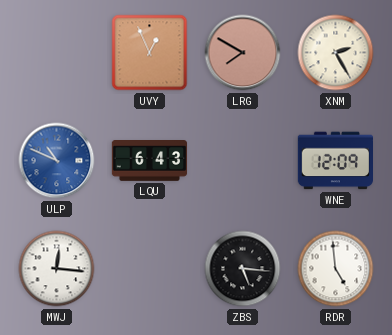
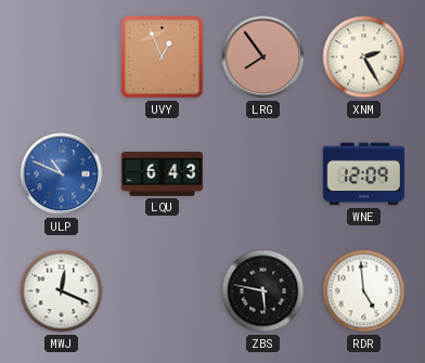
LRG: 7:50 -> 7:54 (263, 57)
MWJ: 12:16 -> 12:19 (62, 291)
ZBS: 5:16 -> 5:47 (263, 291)
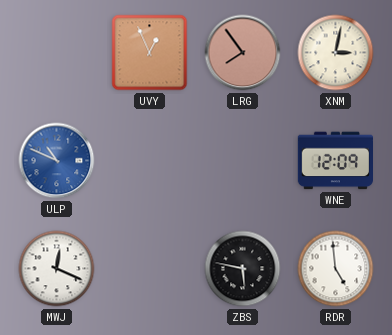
XNM: 2:25 -> 3:02 (336, 53)
LQU: 6:43 -> none (163, 174)
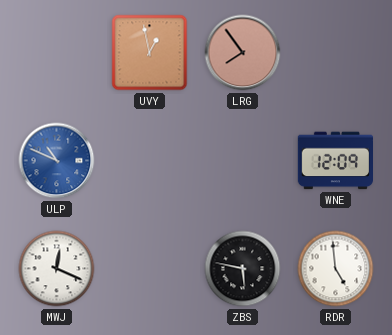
UVY: 12:56 -> 12:58 (150, 53)
XNM: 3:02 -> none (336, 53)
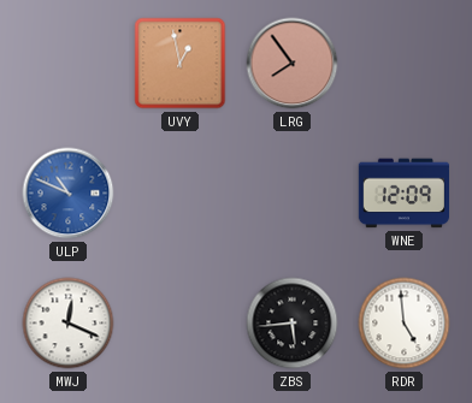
ZBS: 5:47 -> 5:44 (293, 324)
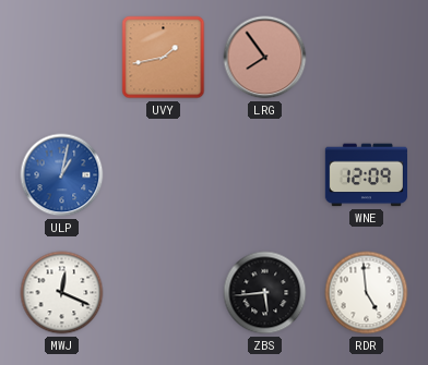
UVY: 12:58 -> 1:43 (164, 58)
ULP: 10:49 -> 1:02 (62, 175)
